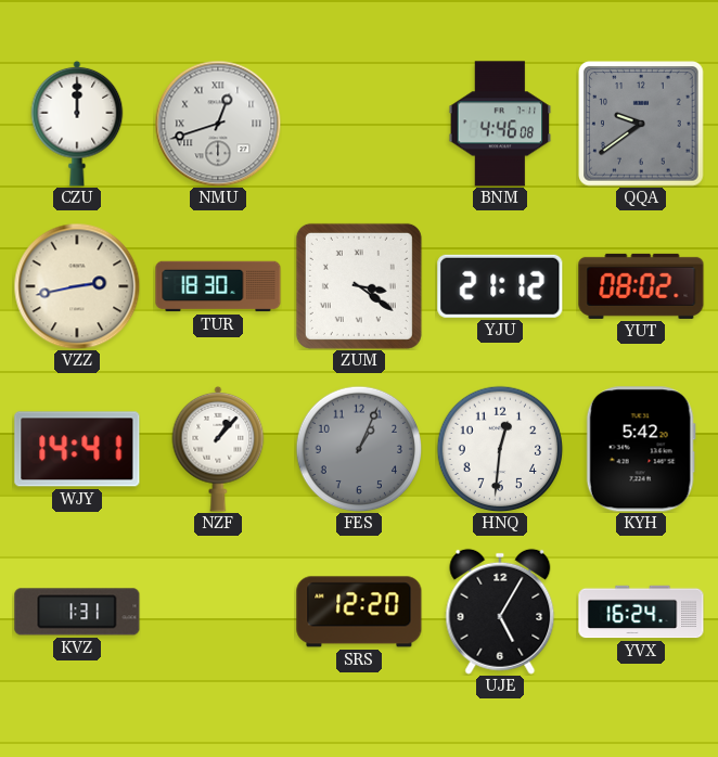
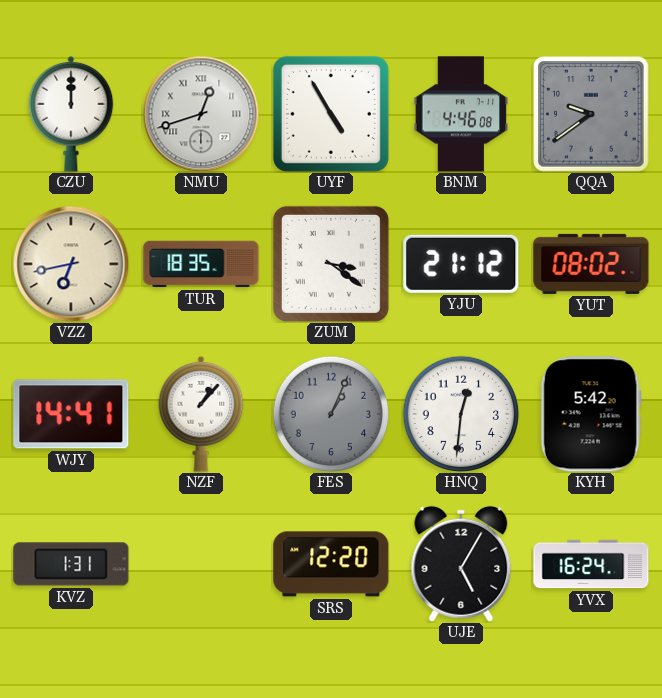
UYF: none -> 4:55 (331, 114)
VZZ: 2:43 -> 6:43 (71, 264)
TUR: 18:30 -> 18:35 (201, 264)
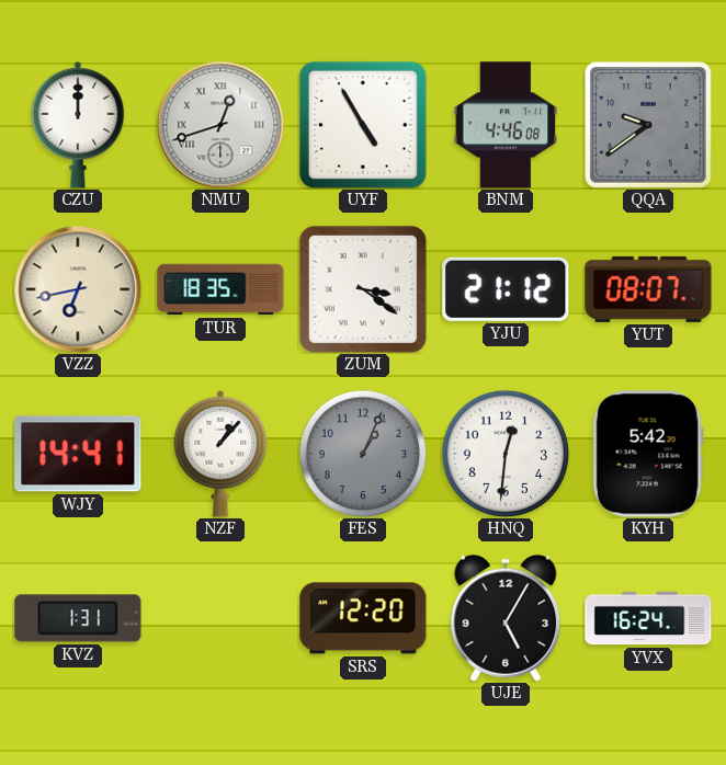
YUT: 08:02 -> 08:07 (648, 289)
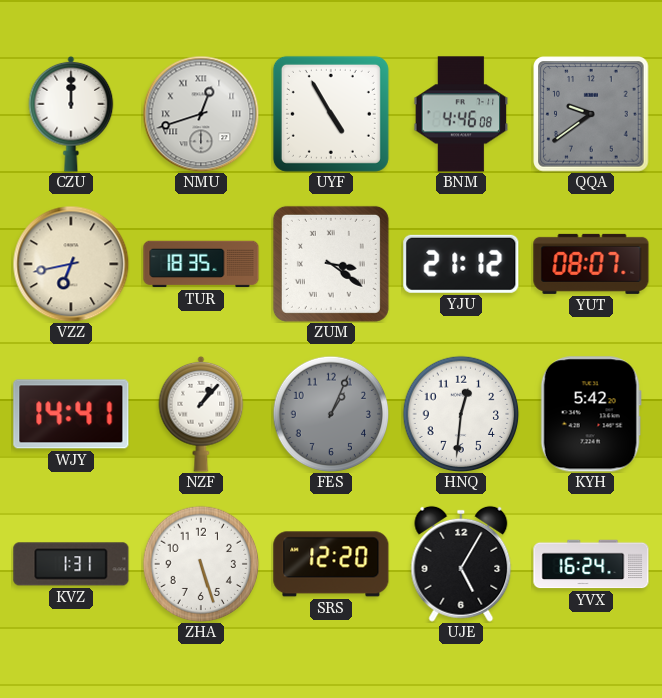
ZHA: none -> 5:27 (201, 564)
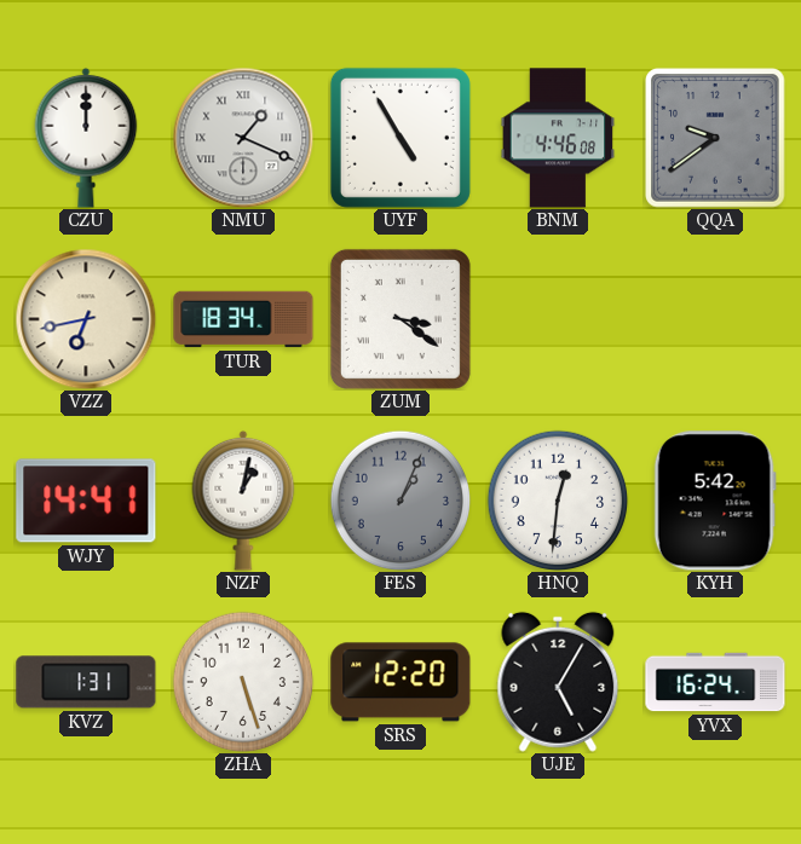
NMU: 12:42 -> 1:19 (243, 138)
TUR: 18:35 -> 18:34 (243, 319)
YJU: 21:12 -> none (461, 264)
YUT: 08:07 -> none (591, 264)
NZF: 1:07 -> 1:02 (243, 501)
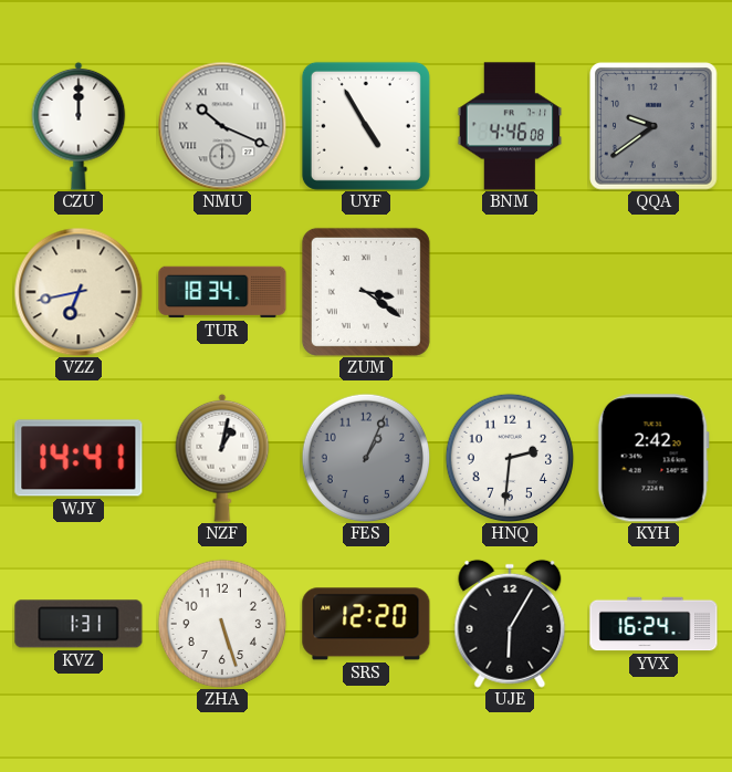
NMU: 1:19 -> 10:19 (222, 126)
HNQ: 12:31 -> 2:31 (510, 458)
KYH: 5:42 -> 2:42 (653, 458)
UJE: 5:05 -> 6:05 (510, 624)
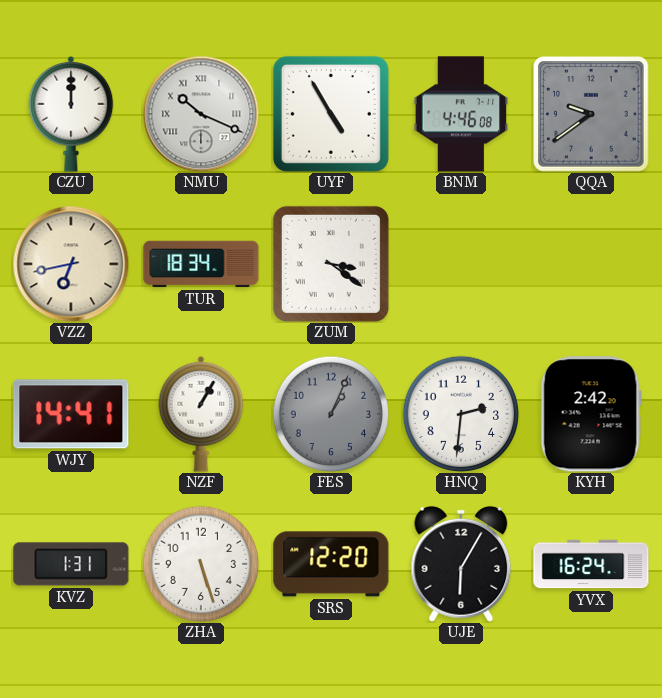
NZF: 1:02 -> 1:05 (201, 414)
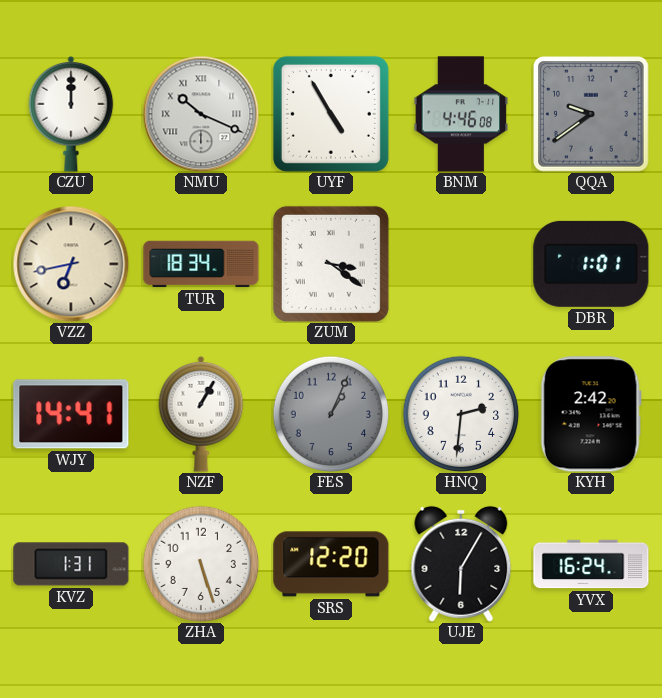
DBR: none -> 1:01 (591, 264)
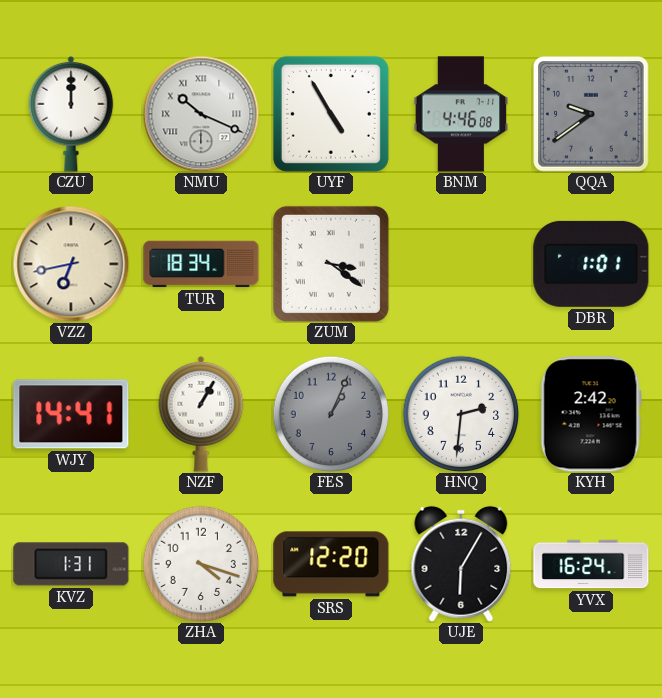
ZHA: 5:27 -> 4:18 (201, 564)
